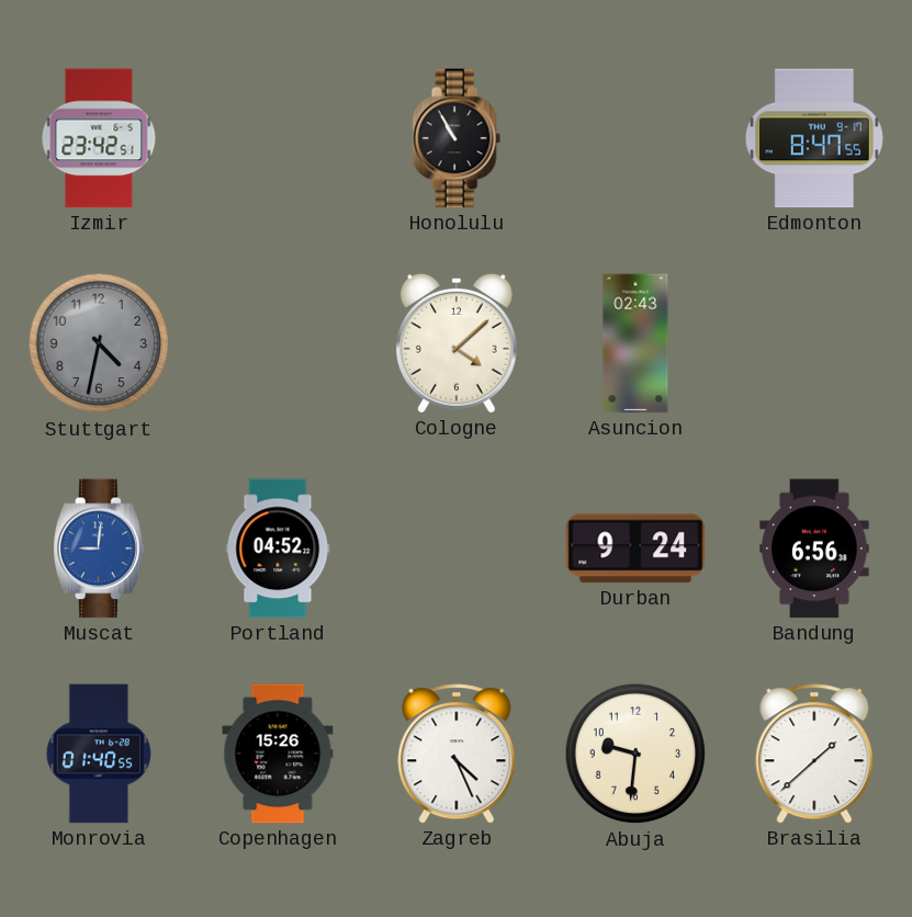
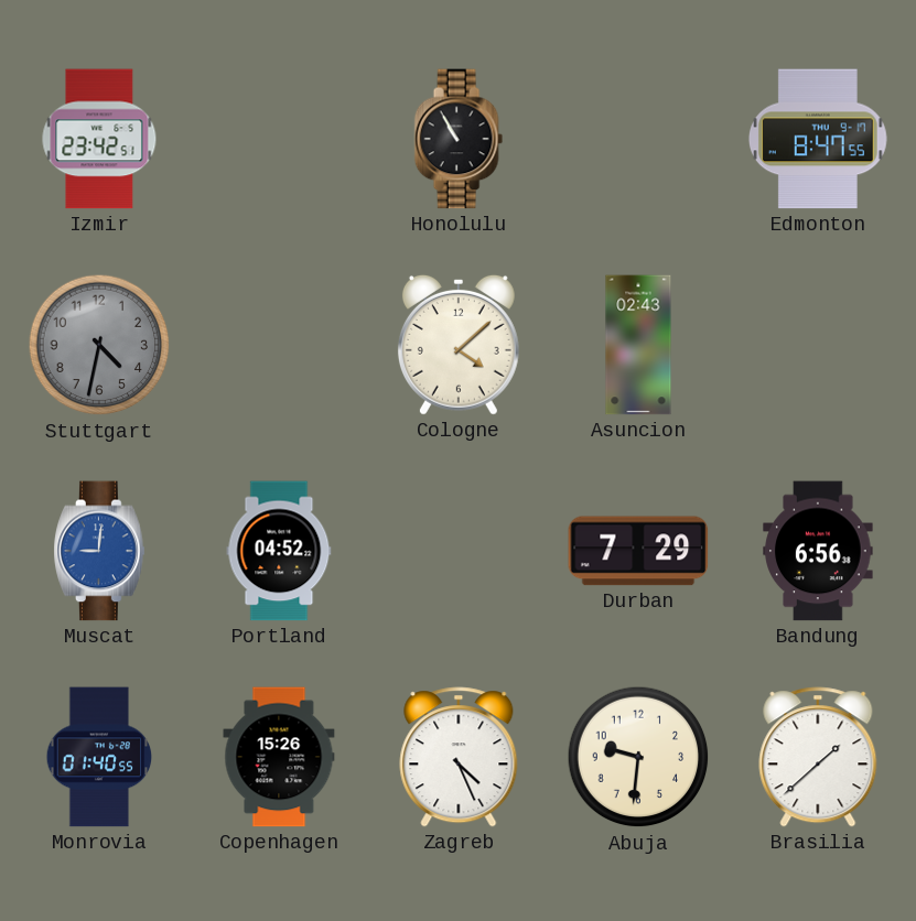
Durban: 9:24 -> 7:29 (638, 551)
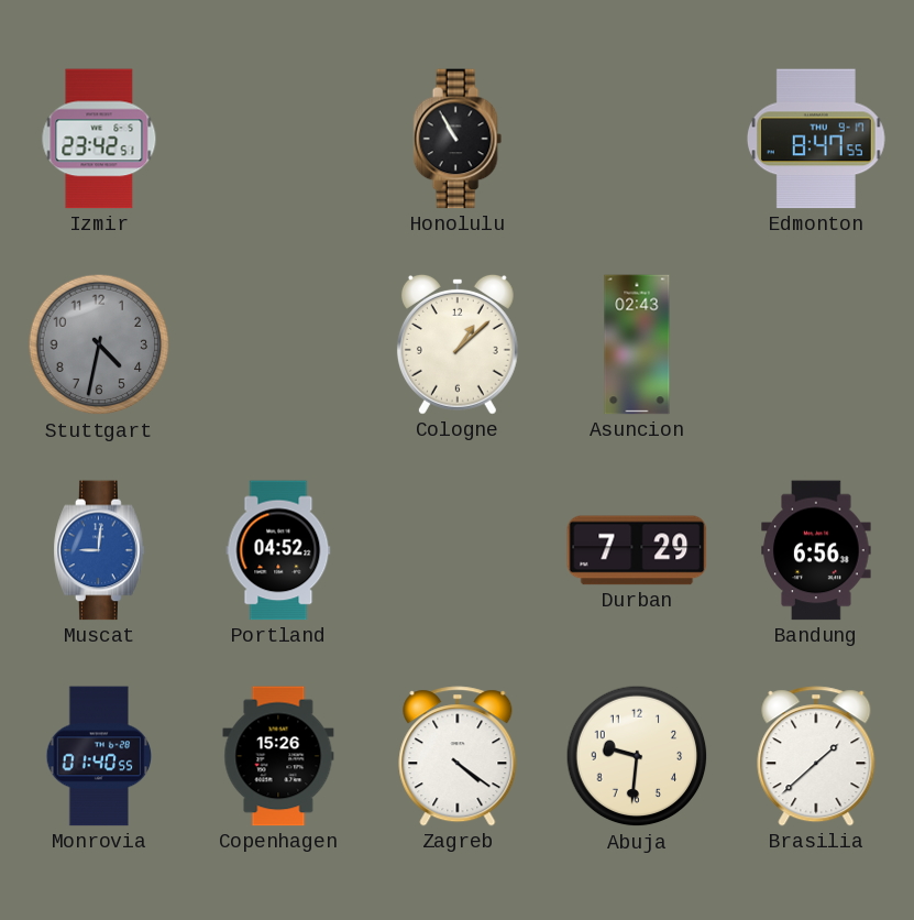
Cologne: 4:08 -> 1:08 (458, 344)
Zagreb: 4:26 -> 4:21 (458, 756)
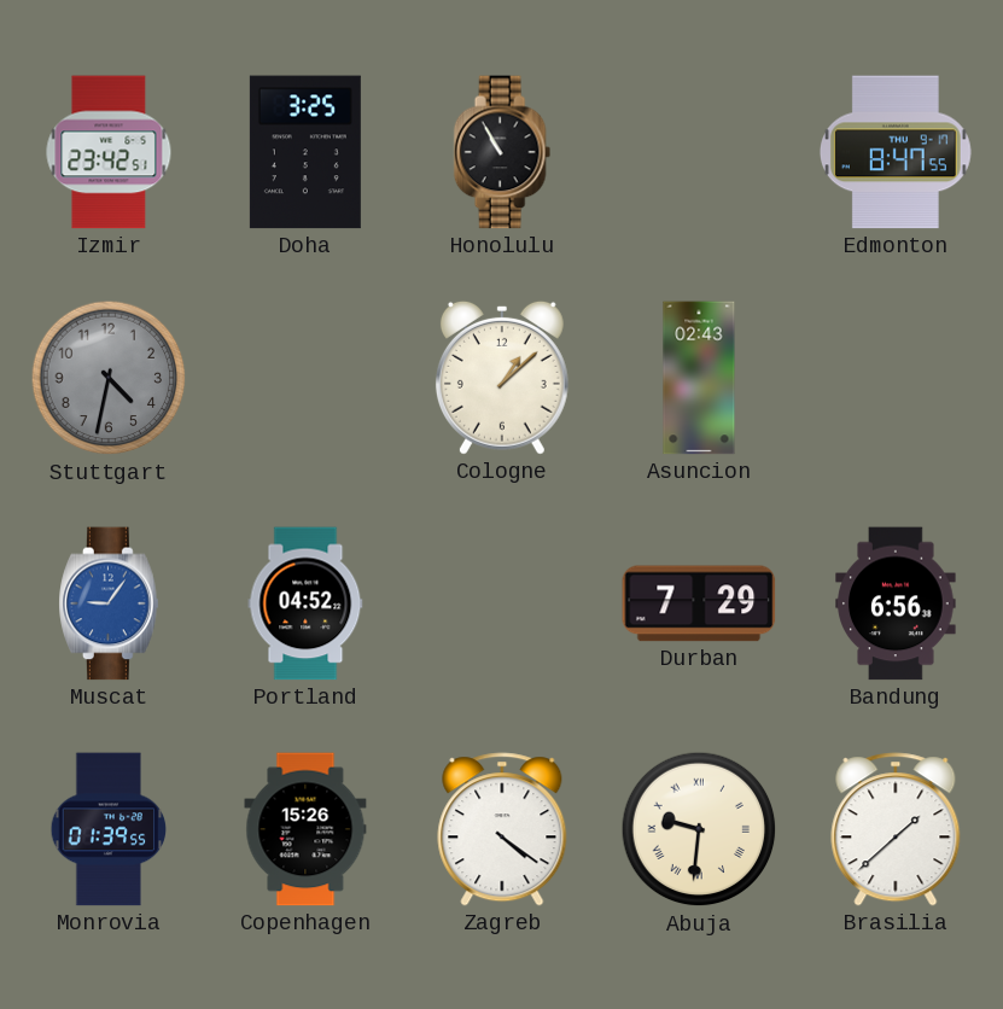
Doha: none -> 3:25 (305, 152)
Muscat: 9:01 -> 9:06 (109, 603)
Monrovia: 01:40 -> 01:39 (109, 829)
Abuja numerals: Arabic -> Roman (699, 829)
